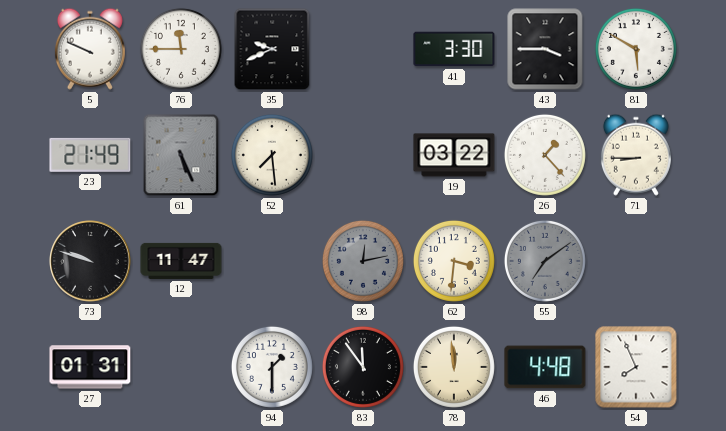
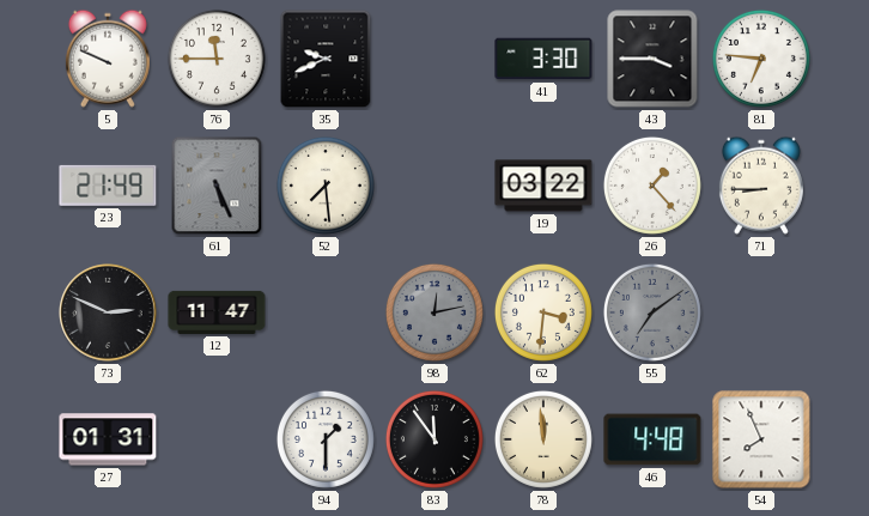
81: 5:50 -> 6:46 (761, 59)
73: 9:48 -> 2:49 (108, 312)
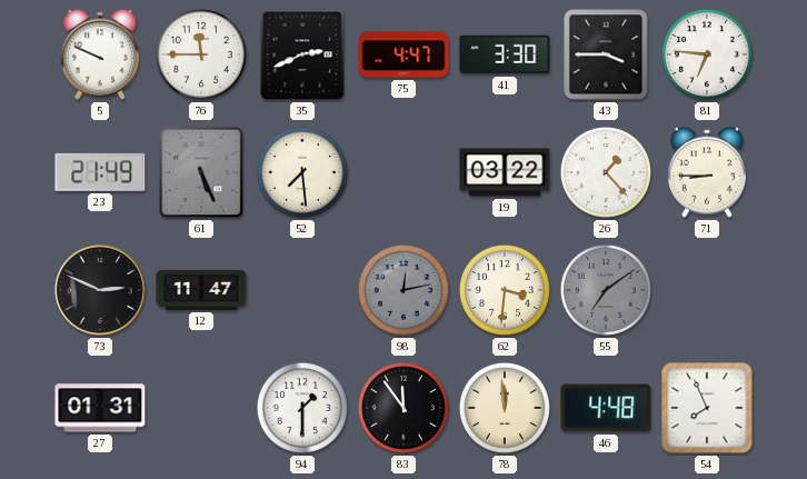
35: 9:41 -> 2:41 (302, 54)
75: none -> 4:47 (403, 54)
